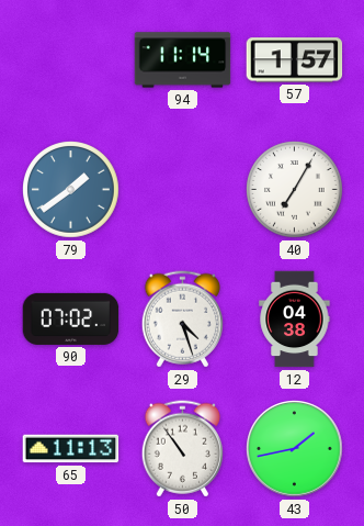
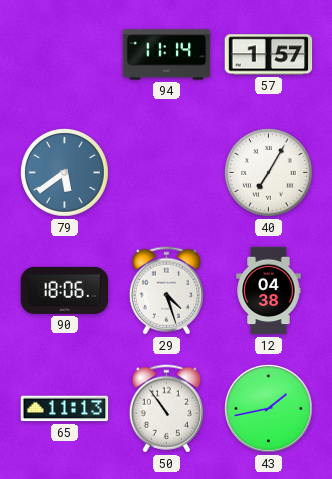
79: 1:39 -> 5:39 (65, 173)
90: 07:02 -> 18:06 (65, 290)
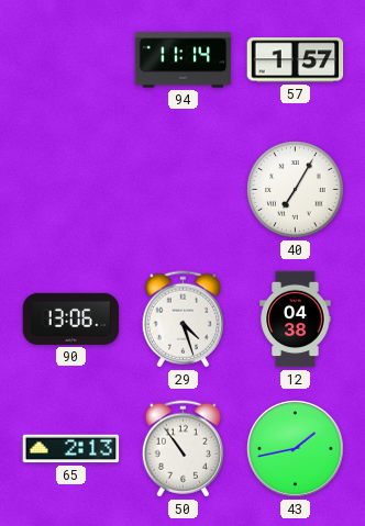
79: 5:39 -> none (65, 173)
90: 18:06 -> 13:06 (71, 318)
65: 11:13 -> 2:13 (71, 449)
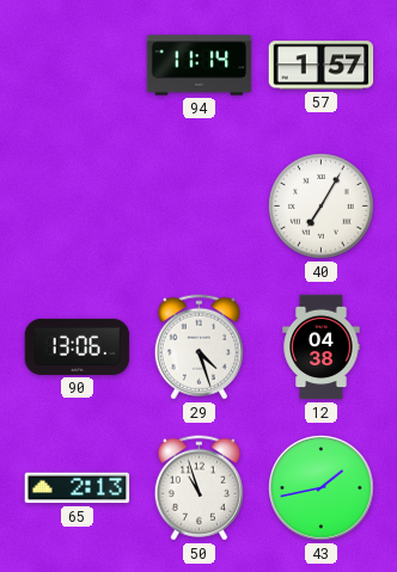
50: 10:54 -> 10:57 (198, 488)
